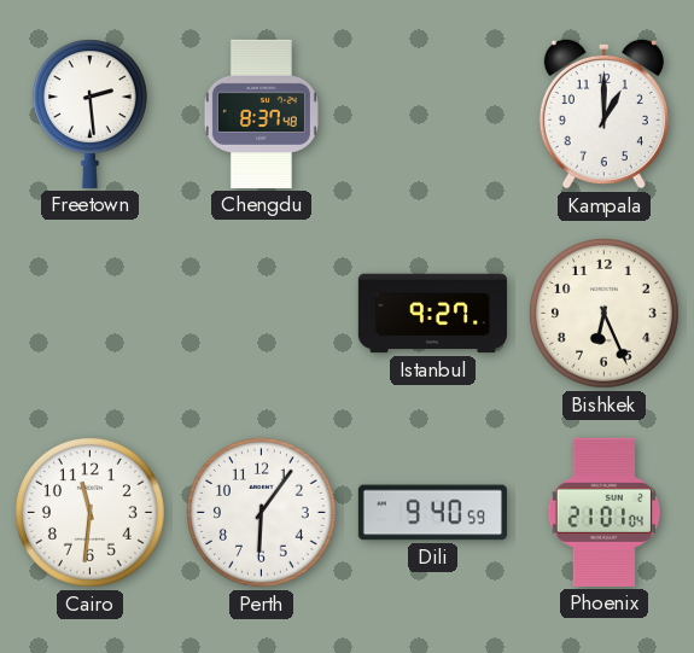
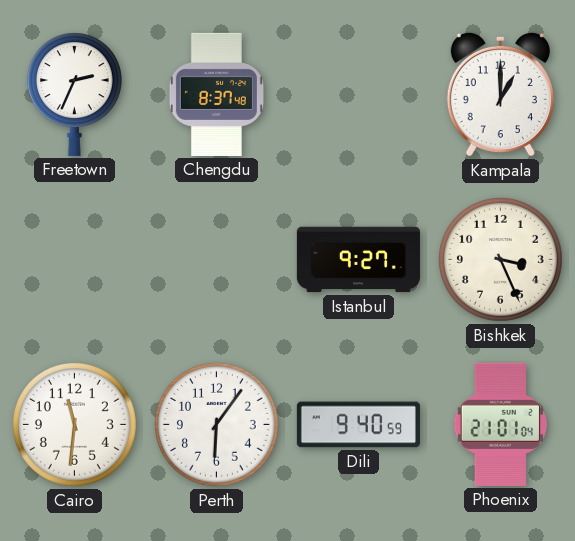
Freetown: 2:29 -> 2:34 (74, 94)
Bishkek: 6:26 -> 3:26 (500, 259)
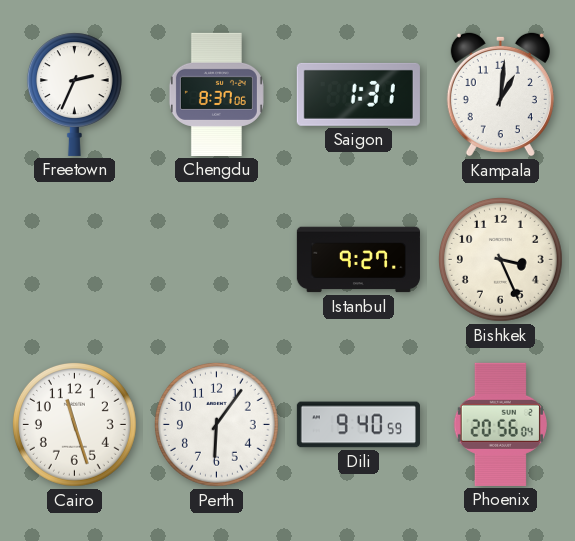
Chengdu: 8:37:48 -> 8:37:06 (216, 94)
Saigon: none -> 1:31 (358, 94)
Kampala: 1:00 -> 1:01 (500, 94)
Cairo: 11:31 -> 11:27 (74, 424)
Phoenix: 21:01 -> 20:56 (500, 424)
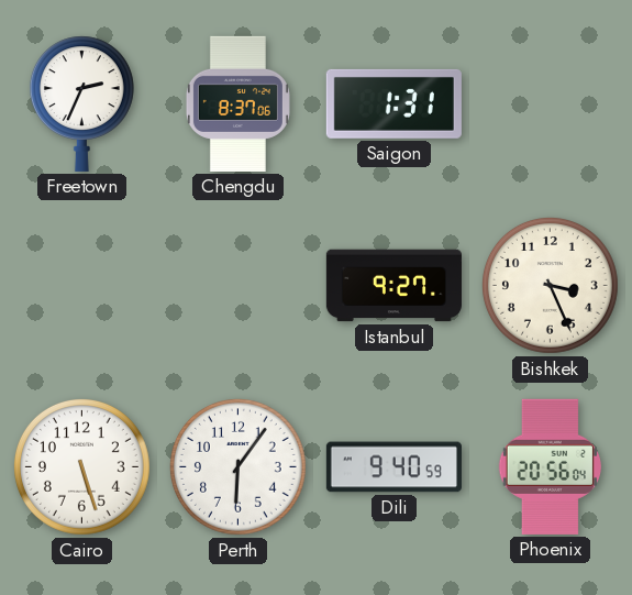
Kampala: 1:01 -> none (500, 94)
Cairo: 11:27 -> 5:27 (81, 466)
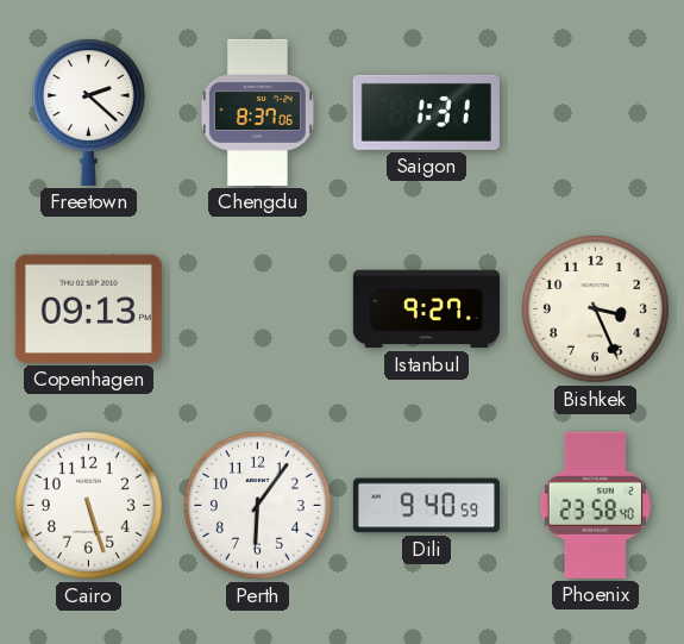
Freetown: 2:34 -> 2:22 (88, 112)
Copenhagen: none -> 09:13 (88, 308)
Phoenix: 20:56 -> 23:58 (595, 505)
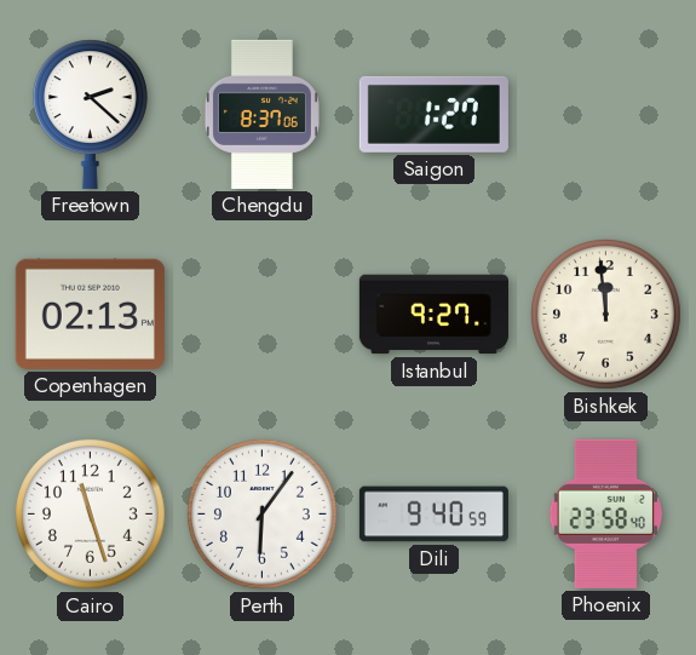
Saigon: 1:31 -> 1:27 (433, 114)
Copenhagen: 09:13 -> 02:13 (90, 314)
Bishkek: 3:26 -> 11:59 (605, 314)
Cairo: 5:27 -> 11:27 (90, 513)
